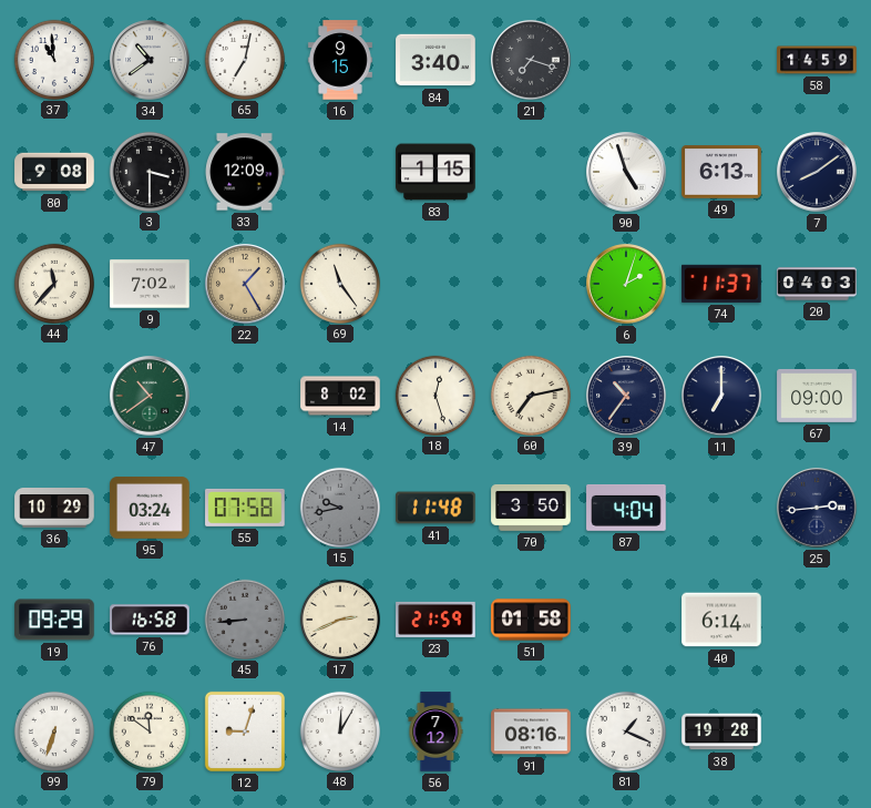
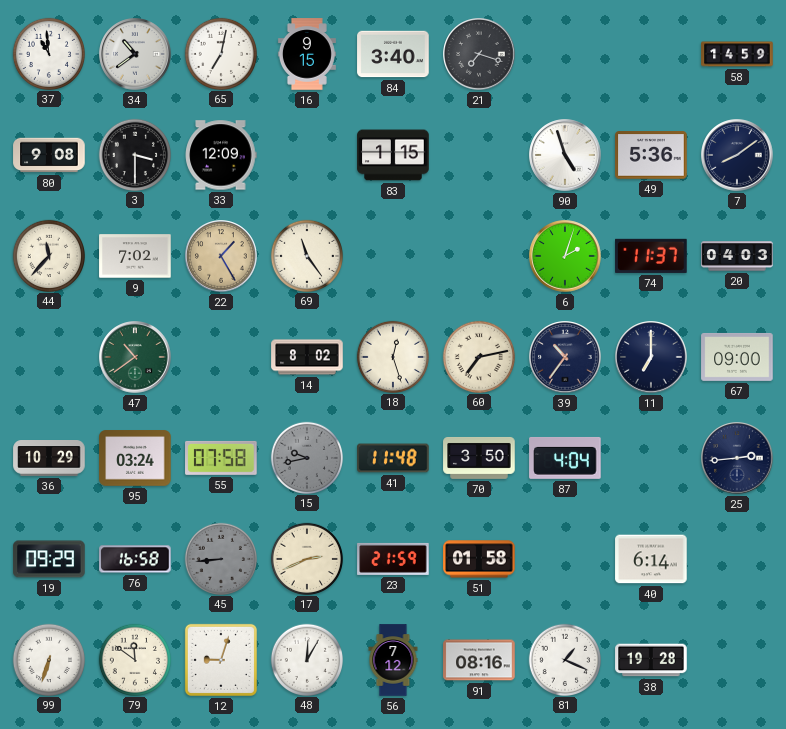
49: 6:13 -> 5:36 (651, 155)
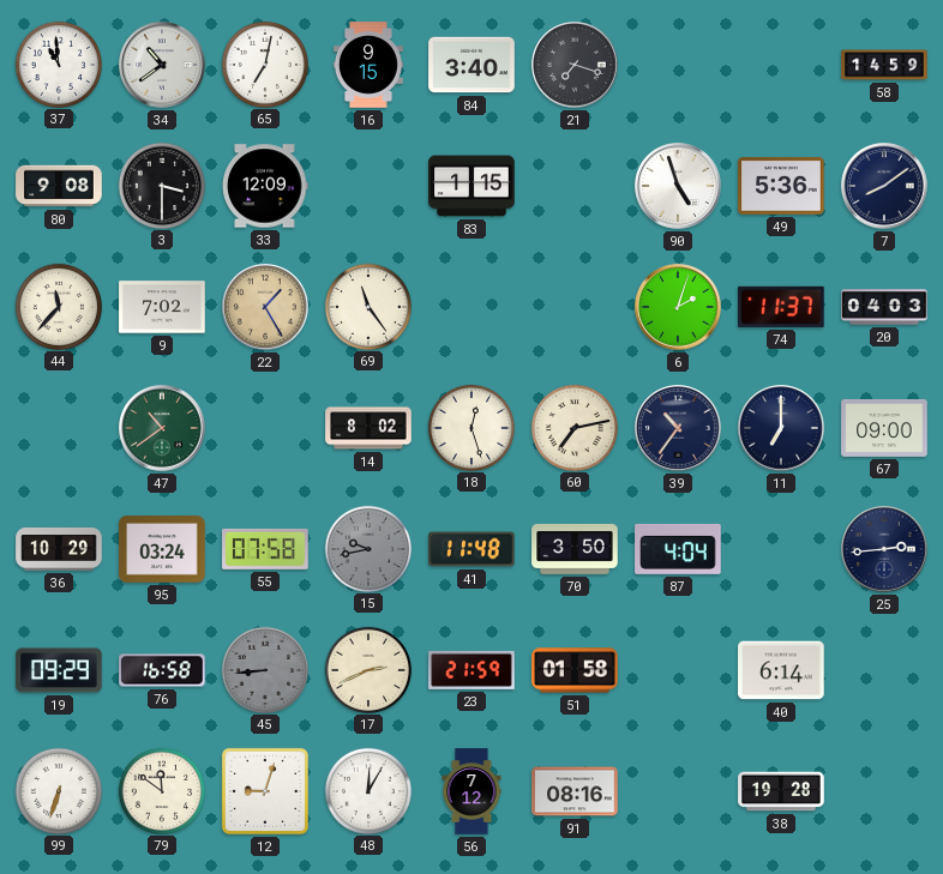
81: 1:19 -> none (564, 659)
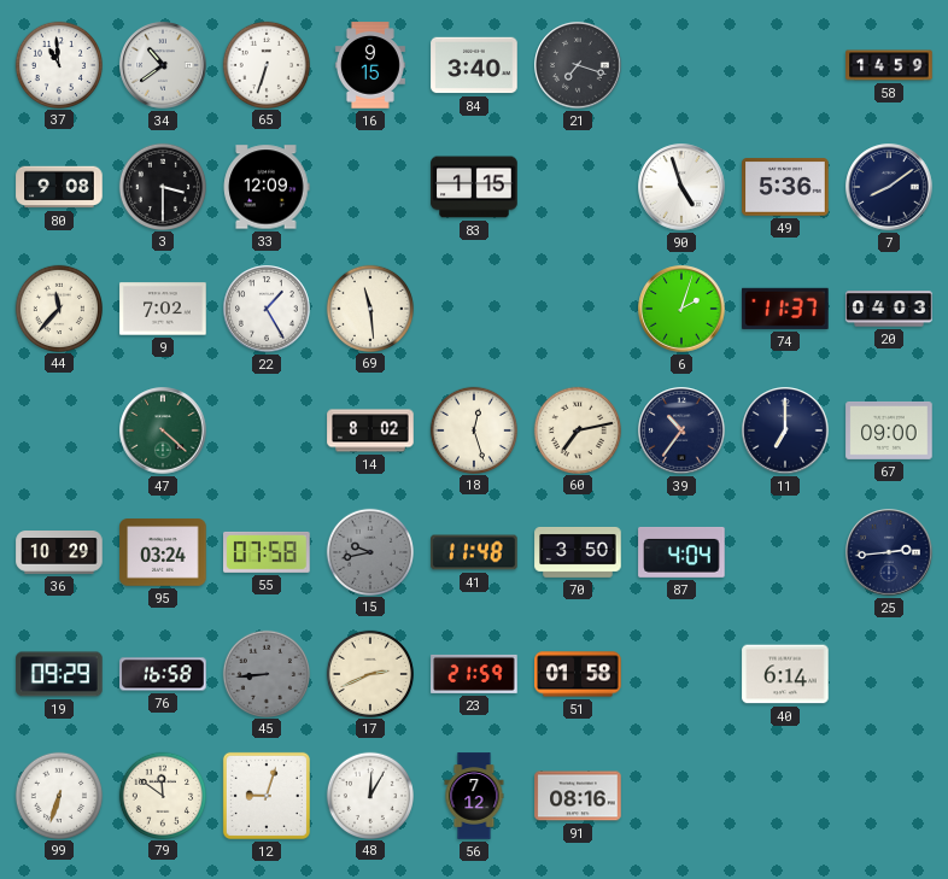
65: 7:02 -> 6:33 (265, 64)
22 dial: champagne -> white (267, 309)
69: 11:24 -> 11:29 (369, 307)
47: 10:39 -> 4:22 (163, 430)
38: 19:28 -> none (781, 791)
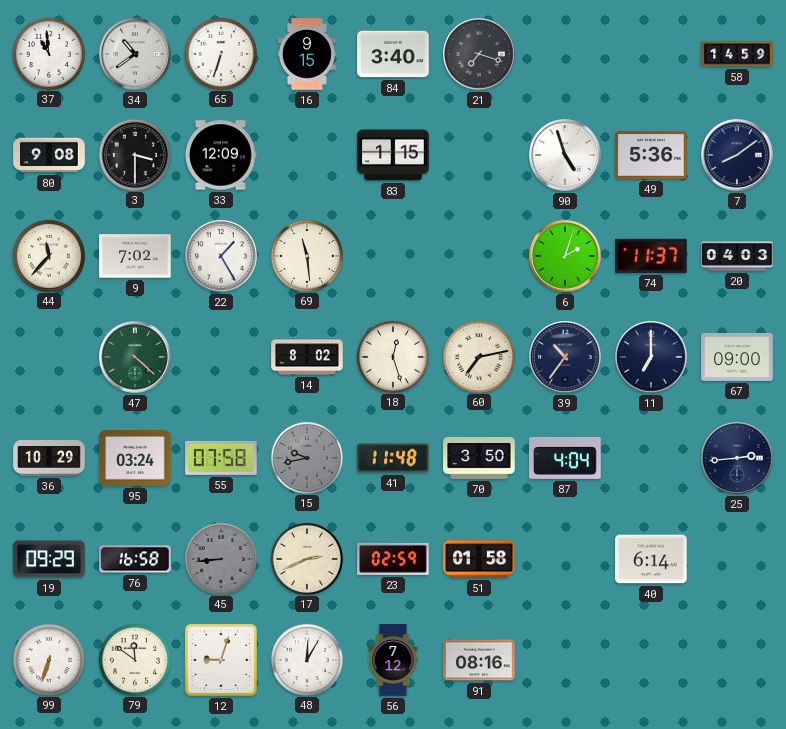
23: 21:59 -> 02:59 (393, 559)
